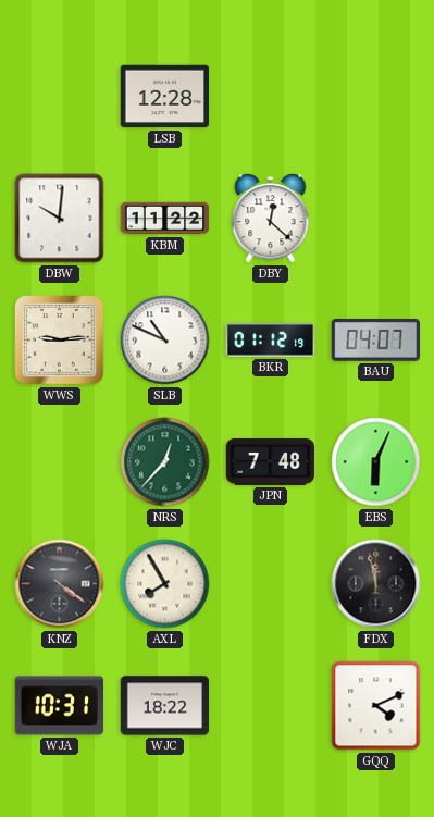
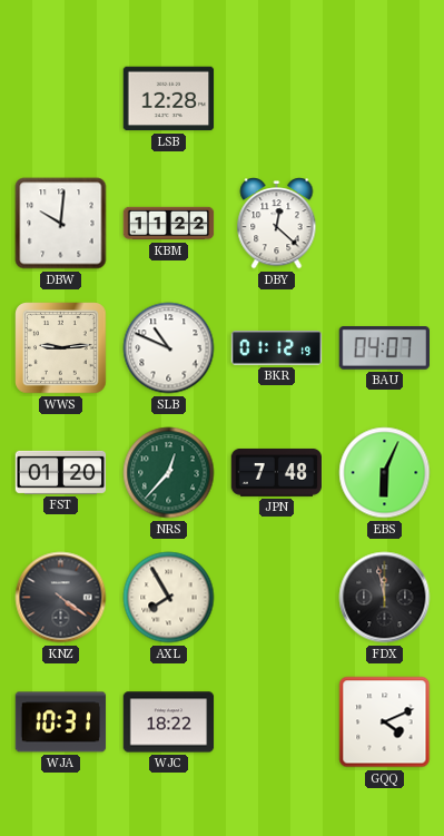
FST: none -> 01:20 (61, 472)
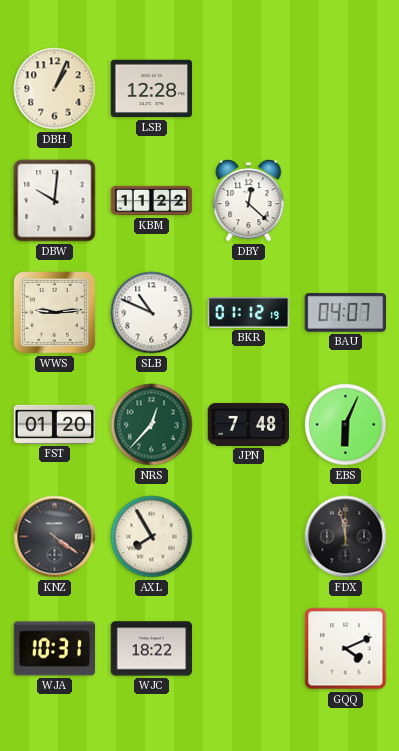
DBH: none -> 1:04 (55, 89)
